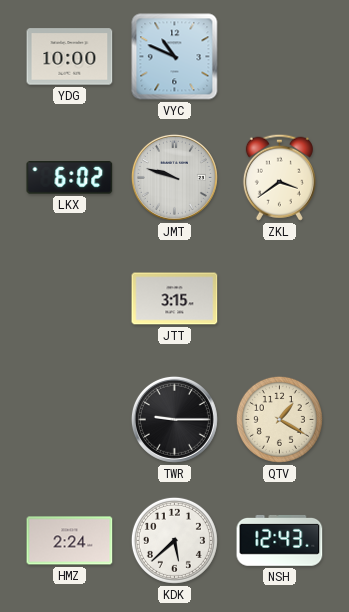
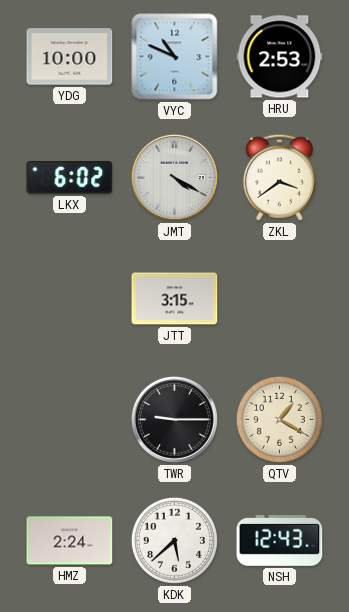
HRU: none -> 2:53 (280, 57)
JMT: 9:48 -> 4:20 (174, 177)
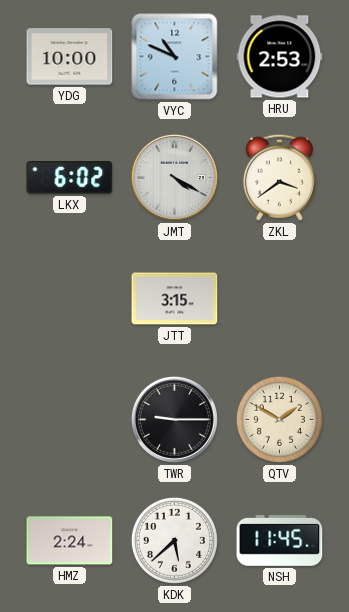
QTV: 1:20 -> 1:50 (279, 419)
NSH: 12:43 -> 11:45 (280, 540)
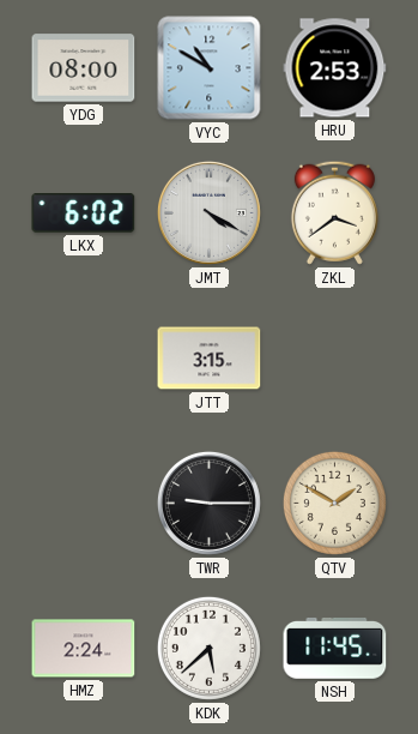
YDG: 10:00 -> 08:00 (84, 68)
VYC: 10:49 -> 10:50 (210, 68)
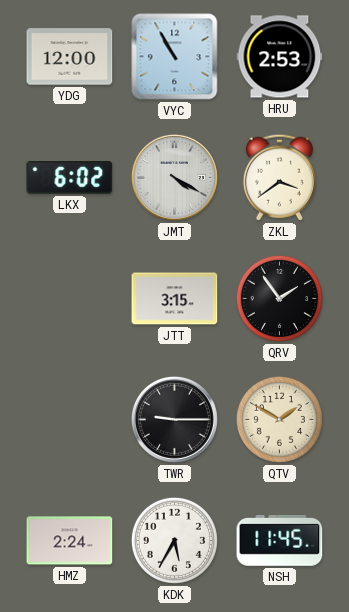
YDG: 08:00 -> 12:00 (70, 57)
VYC: 10:50 -> 10:55 (175, 57)
QRV: none -> 1:54 (279, 298)
KDK: 5:38 -> 5:35 (174, 540)
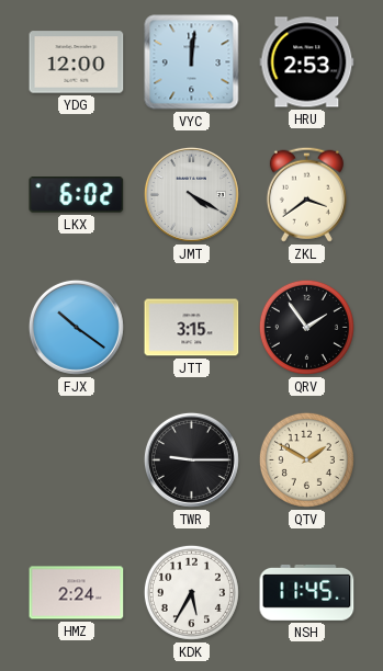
VYC: 10:55 -> 12:01 (192, 62)
FJX: none -> 10:21 (76, 327)
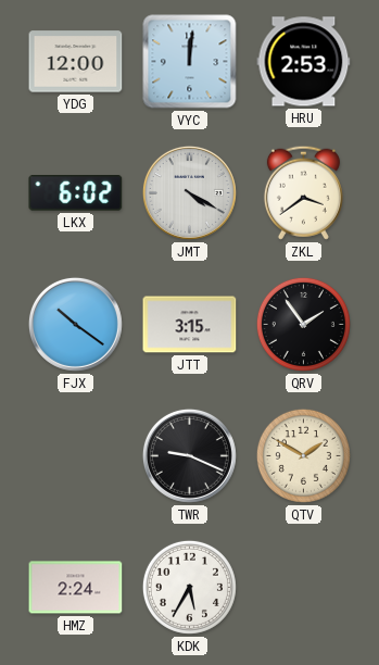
TWR: 9:15 -> 9:19 (189, 455)
NSH: 11:45 -> none (307, 592)
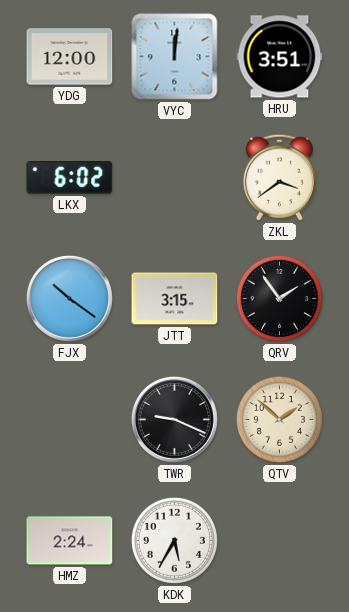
HRU: 2:53 -> 3:51 (280, 57)
JMT: 4:20 -> none (189, 192)
QTV: 1:50 -> 1:52 (279, 419)
